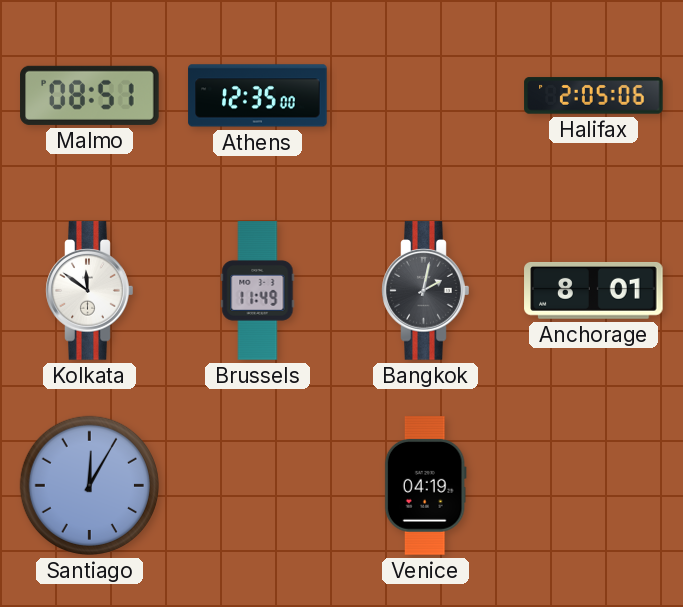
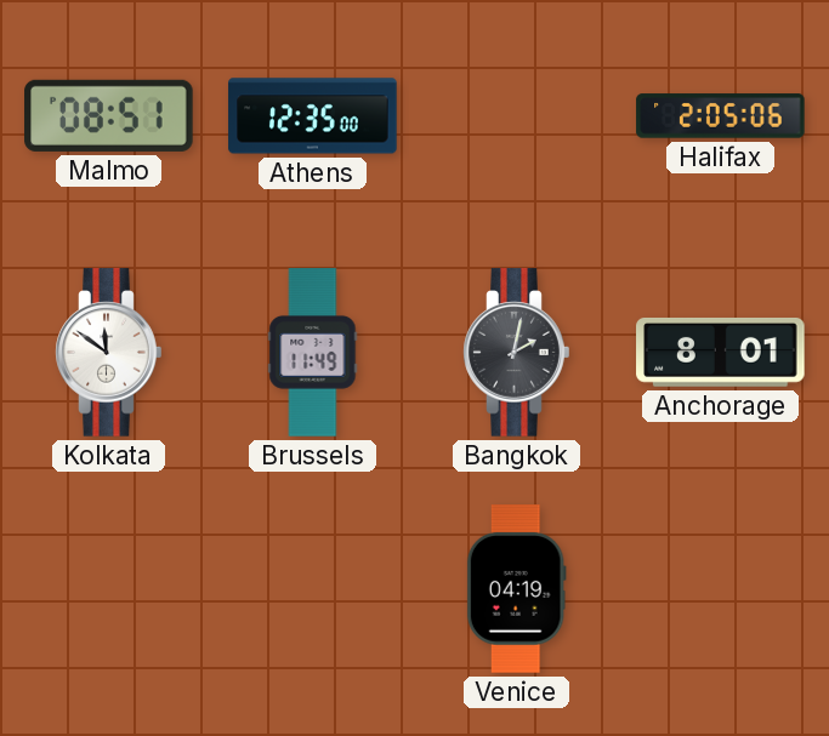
Santiago: 12:05 -> none (89, 485)
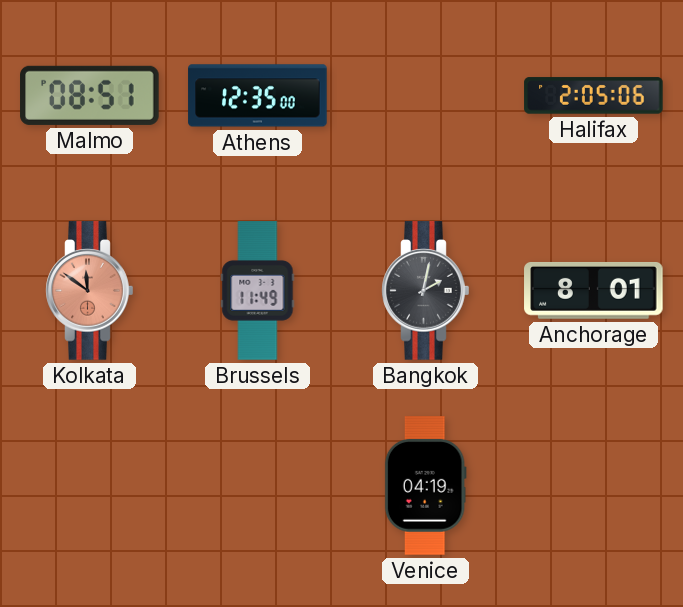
Kolkata dial: white -> salmon (90, 291)
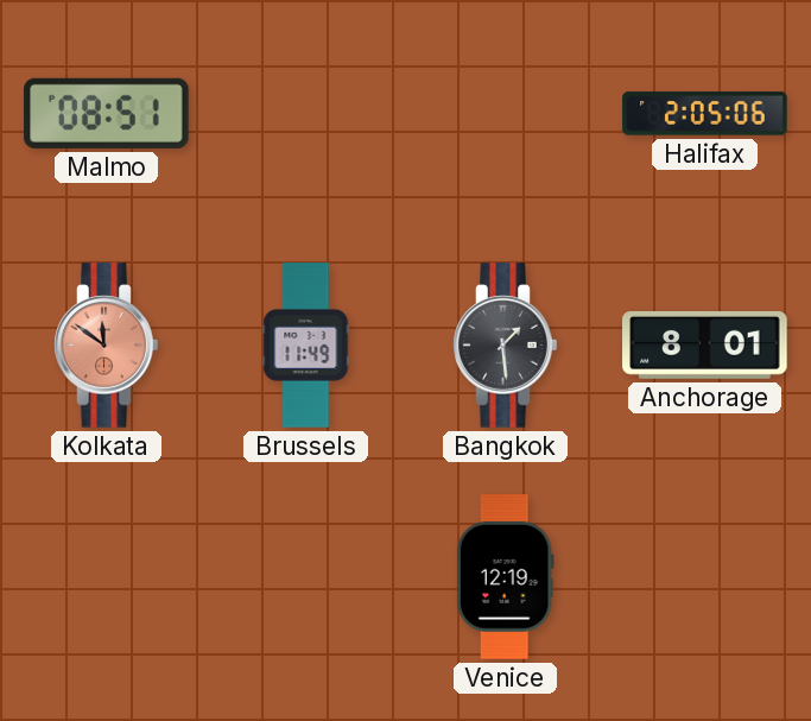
Athens: 12:35 -> none (258, 96)
Bangkok: 2:02 -> 1:29 (506, 346)
Venice: 04:19 -> 12:19 (505, 577)
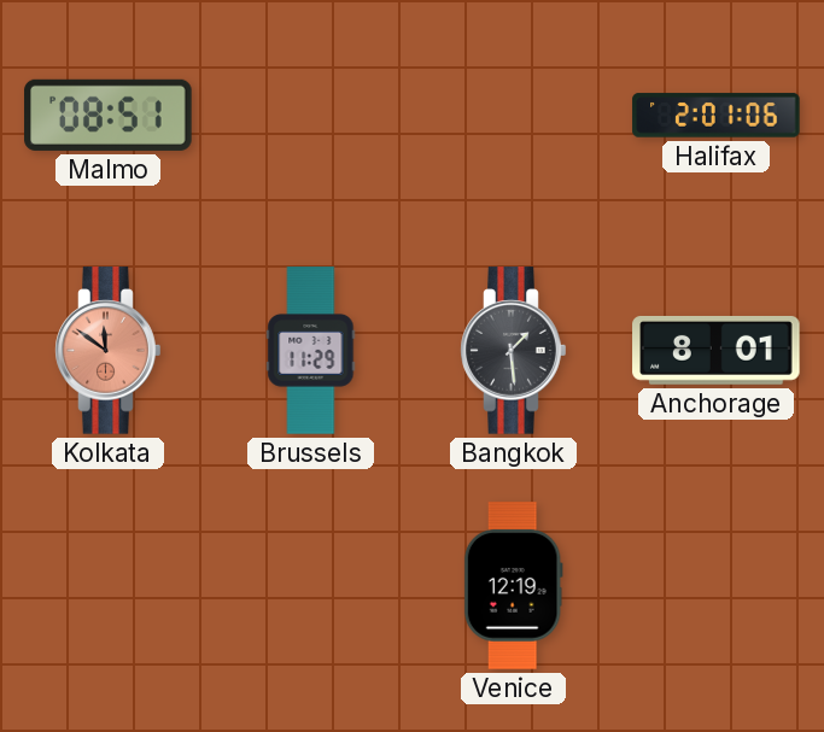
Halifax: 2:05 -> 2:01 (717, 116)
Brussels: 11:49 -> 11:29 (311, 351)
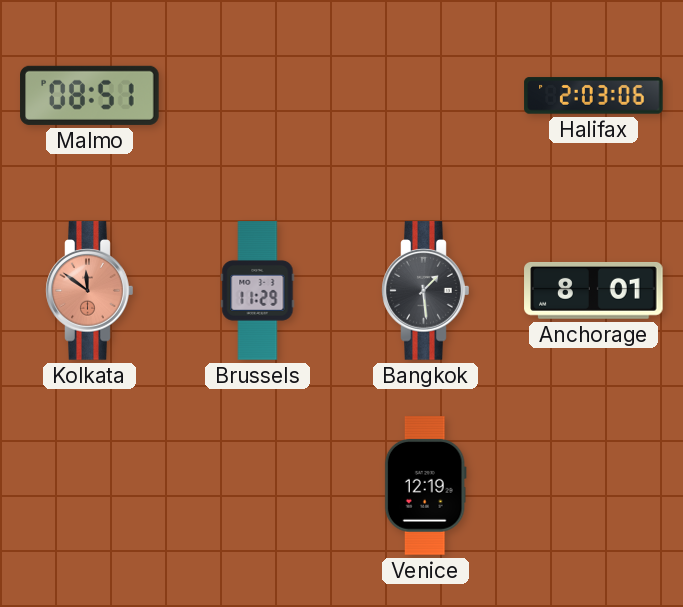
Halifax: 2:01 -> 2:03 (594, 96)
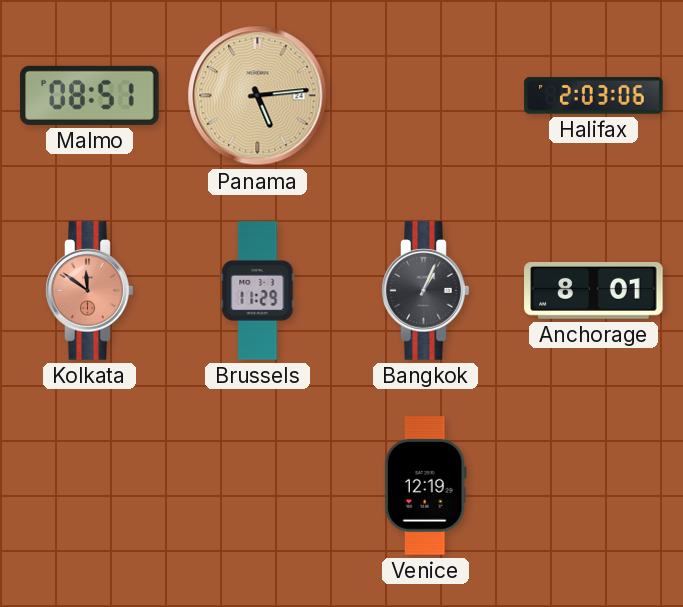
Panama: none -> 5:14 (258, 96)
Bangkok: 1:29 -> 1:04 (426, 291)
